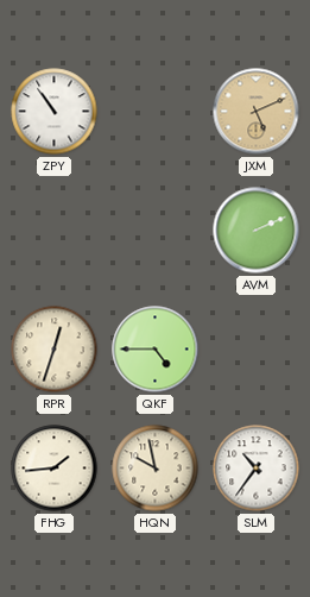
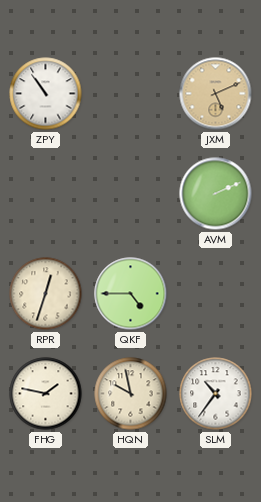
FHG: 1:44 -> 1:47 (46, 394)
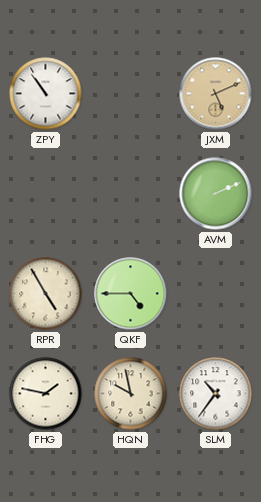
RPR: 12:33 -> 4:55 (46, 294)
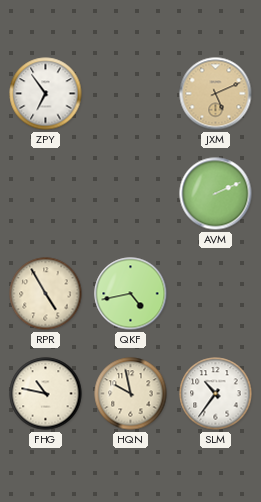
ZPY: 10:54 -> 6:54 (46, 94)
QKF: 4:45 -> 4:43 (131, 294)
FHG: 1:47 -> 10:47 (46, 394)
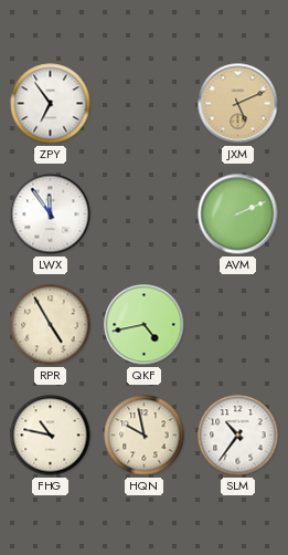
LWX: none -> 11:54 (51, 214)
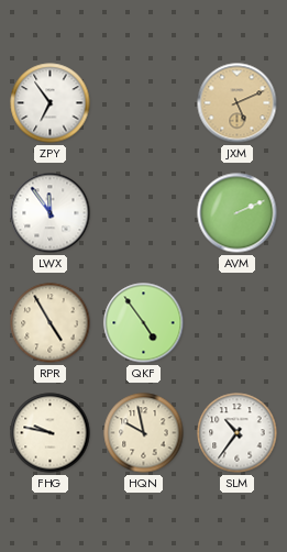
QKF: 4:43 -> 4:54 (144, 323)
FHG: 10:47 -> 9:47 (51, 433)
